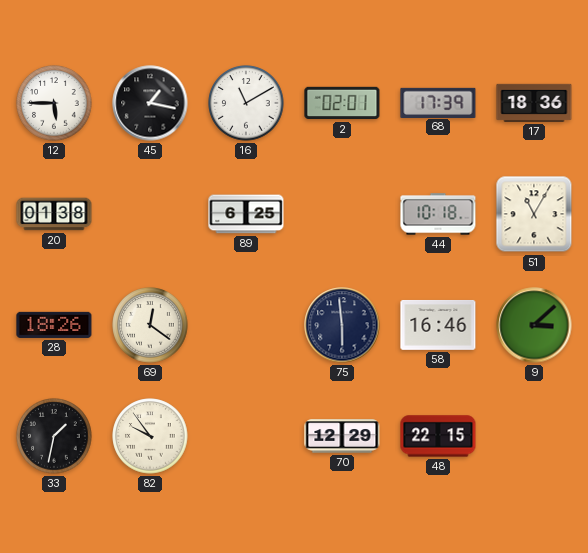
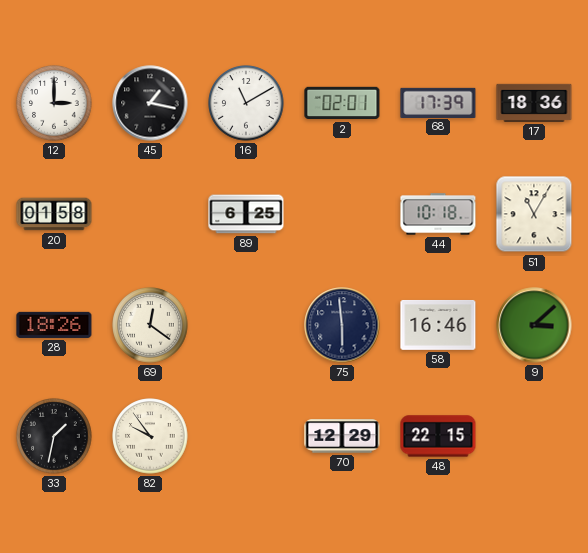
12: 5:45 -> 3:00 (54, 103)
20: 01:38 -> 01:58 (54, 214)
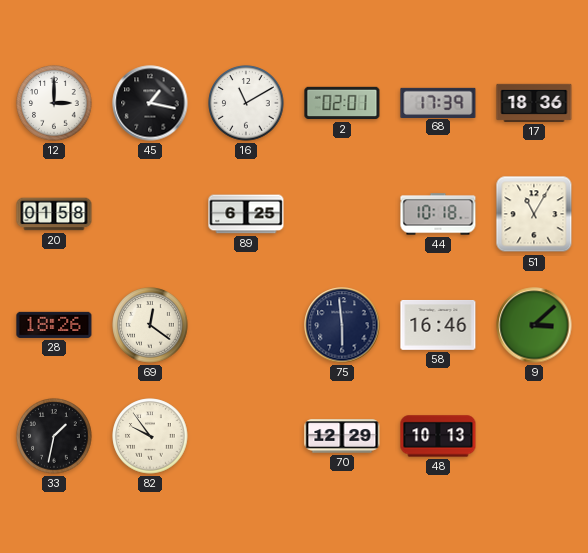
48: 22:15 -> 10:13 (438, 436)
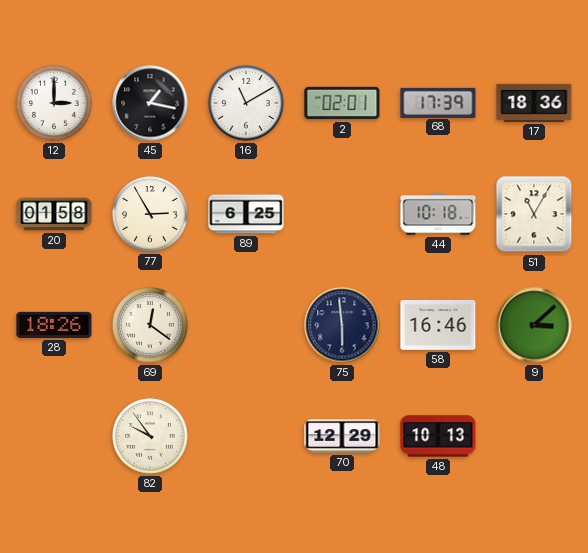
77: none -> 2:55 (150, 214)
33: 1:32 -> none (54, 436)
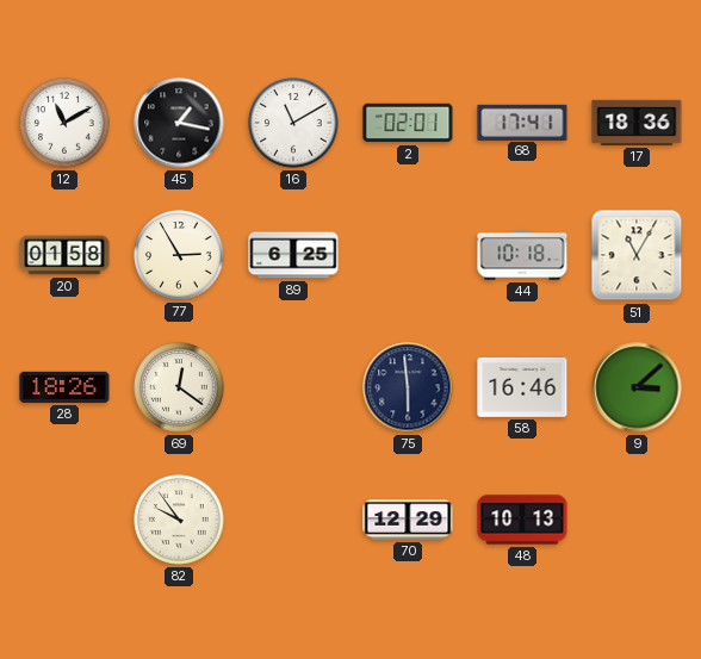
12: 3:00 -> 11:10 (64, 123)
68: 17:39 -> 17:41 (522, 122)
